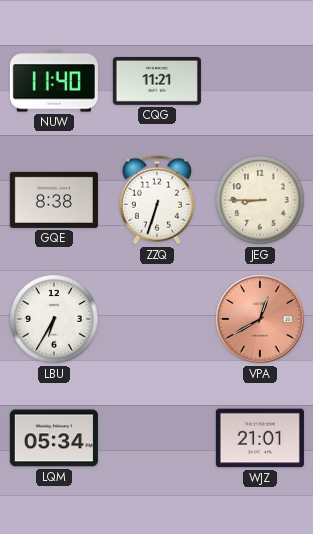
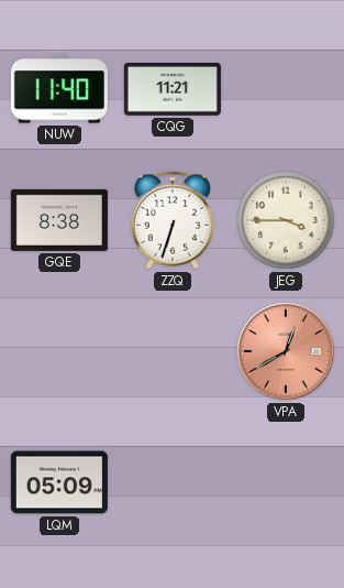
JEG: 8:45 -> 3:45 (286, 220)
LBU: 6:35 -> none (54, 319)
LQM: 05:34 -> 05:09 (59, 482)
WJZ: 21:01 -> none (260, 438)
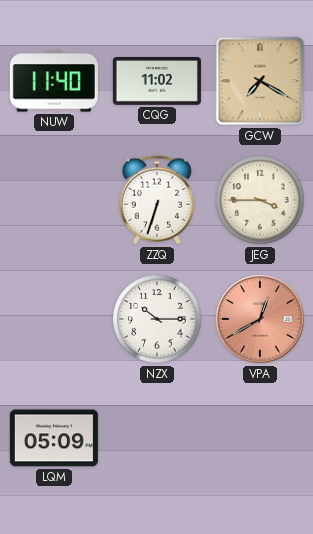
CQG: 11:21 -> 11:02 (157, 81)
GCW: none -> 7:20 (260, 81)
GQE: 8:38 -> none (59, 220)
NZX: none -> 10:15 (157, 319)
